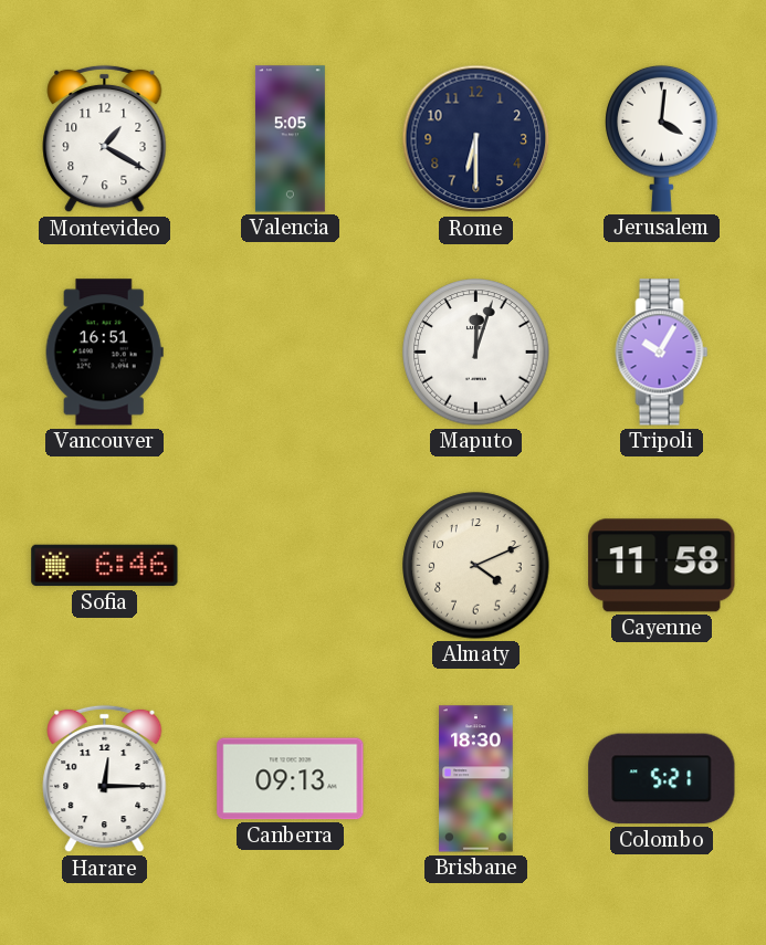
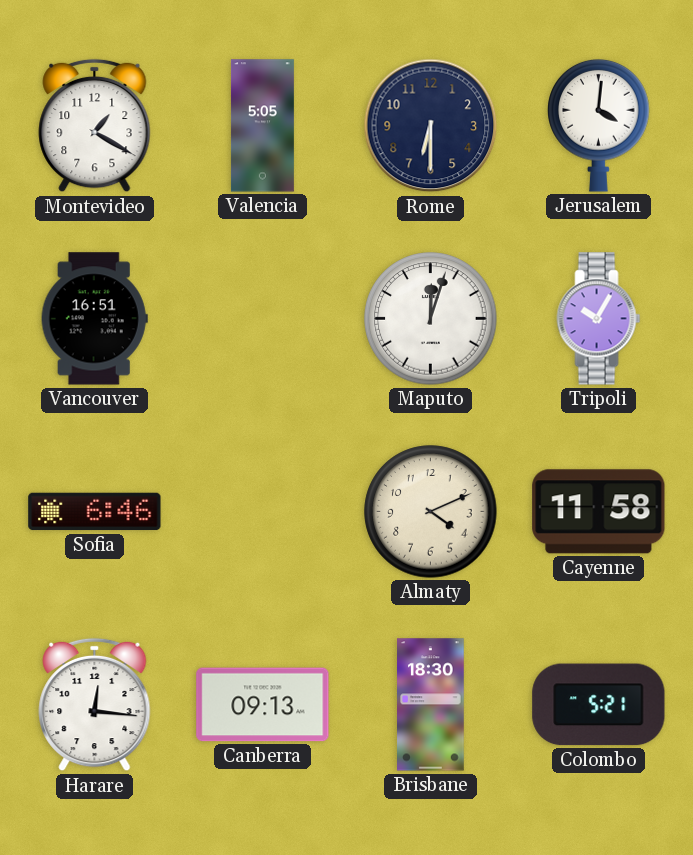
Harare: 12:15 -> 12:16 (95, 705)
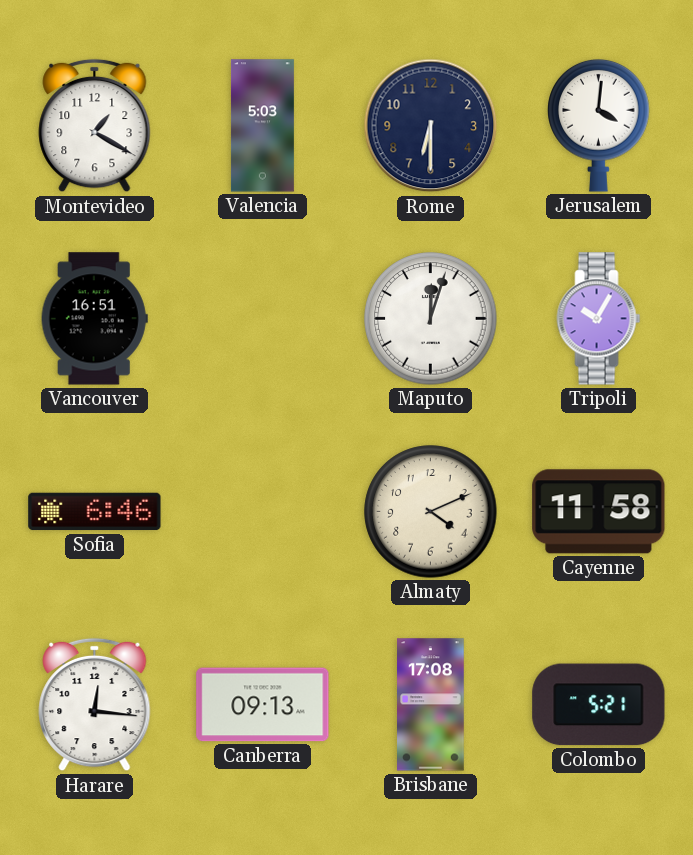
Valencia: 5:05 -> 5:03 (262, 126)
Brisbane: 18:30 -> 17:08 (431, 705)
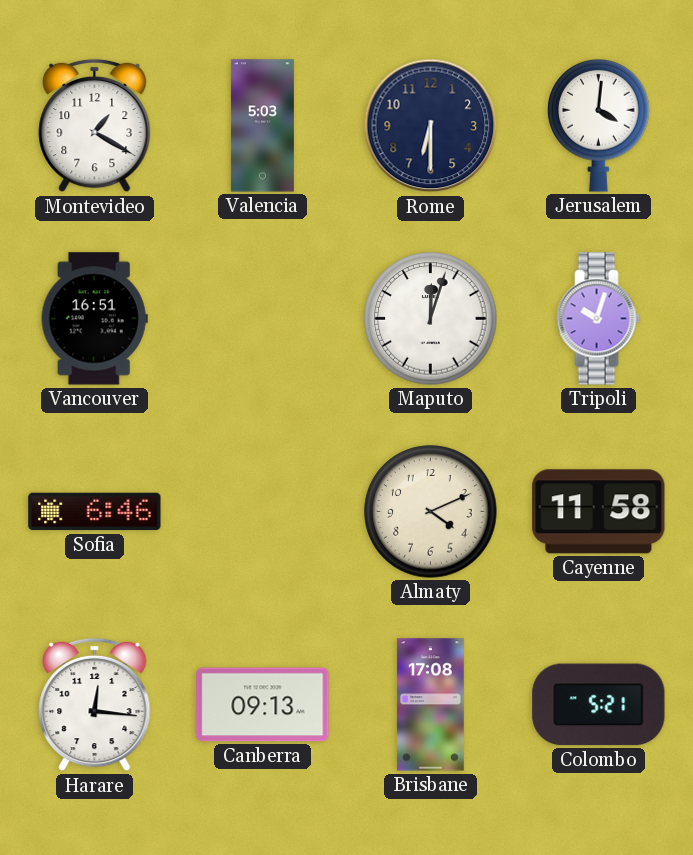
Tripoli: 10:05 -> 10:03 (599, 319)
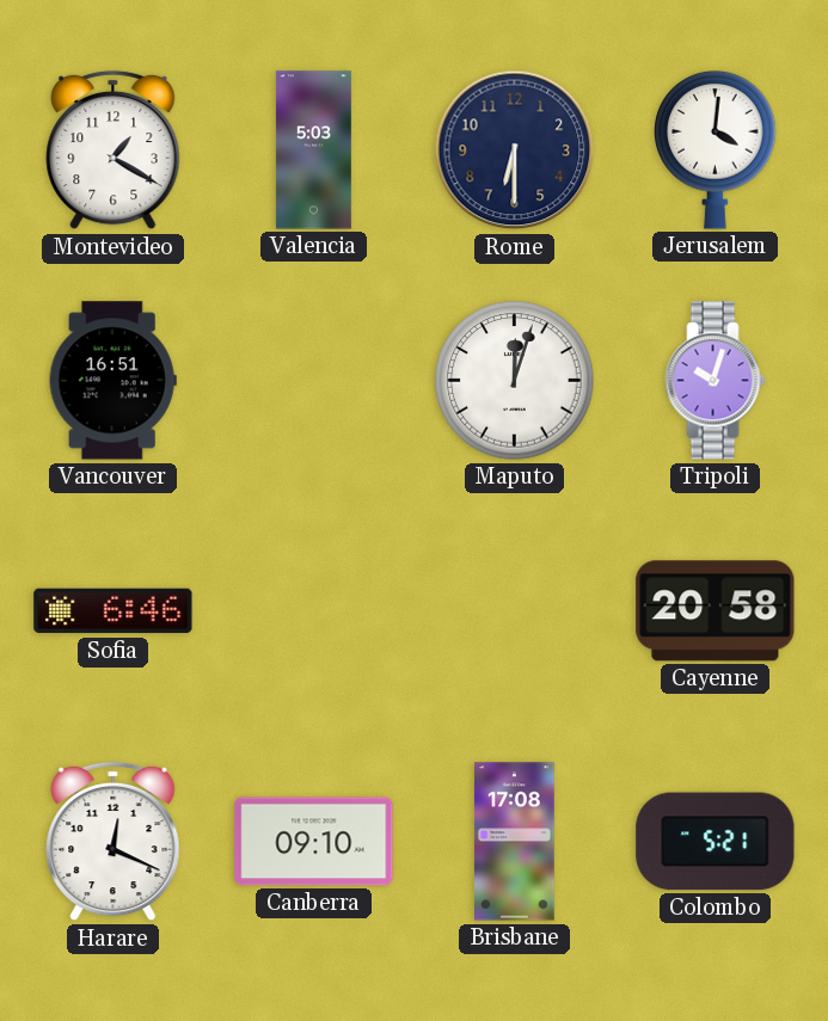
Almaty: 4:11 -> none (431, 512)
Cayenne: 11:58 -> 20:58 (716, 611)
Harare: 12:16 -> 12:19 (114, 842)
Canberra: 09:13 -> 09:10 (314, 842)
